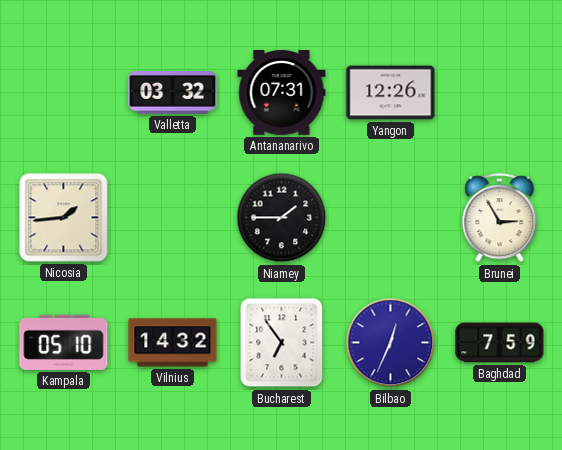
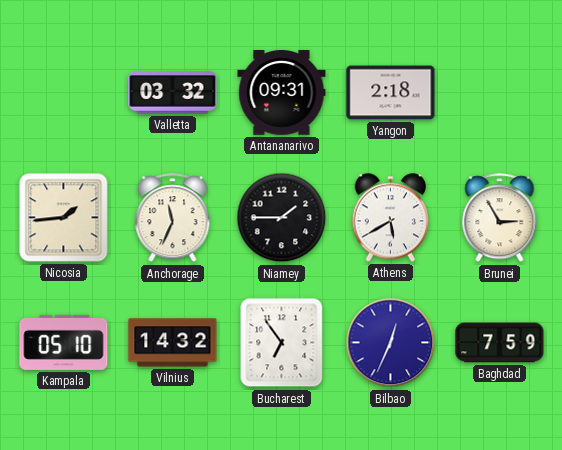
Antananarivo: 07:31 -> 09:31 (282, 93)
Yangon: 12:26 -> 2:18 (391, 93)
Anchorage: none -> 11:34 (173, 218)
Athens: none -> 5:40 (391, 218)
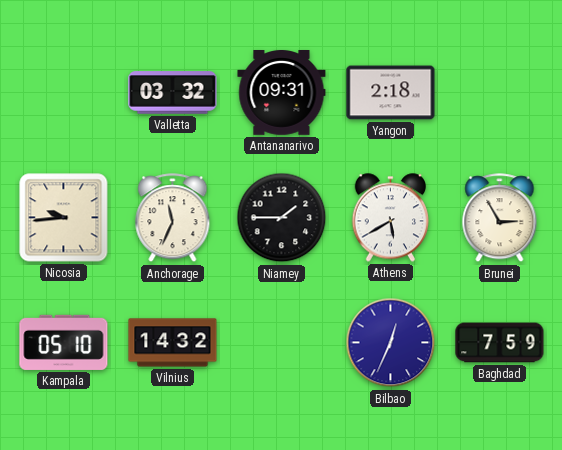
Nicosia: 1:44 -> 9:44 (64, 218)
Bucharest: 6:54 -> none (282, 343)
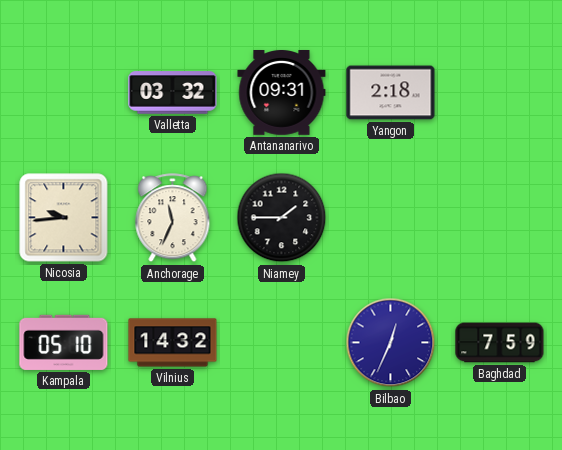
Athens: 5:40 -> none (391, 218)
Brunei: 2:55 -> none (500, 218)
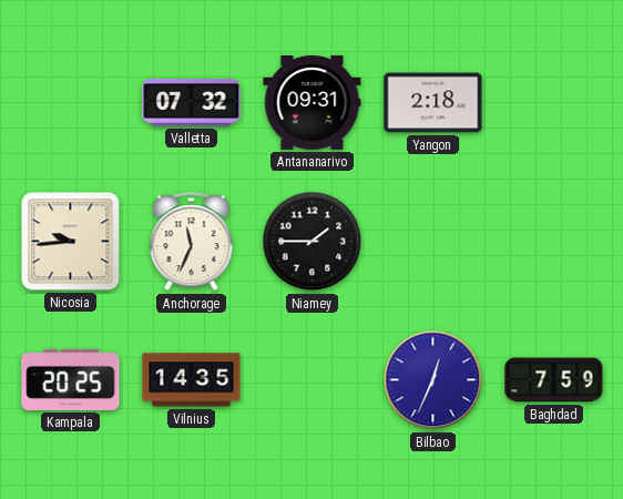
Valletta: 03:32 -> 07:32 (192, 103)
Kampala: 05:10 -> 20:25 (71, 379)
Vilnius: 14:32 -> 14:35 (192, 380)
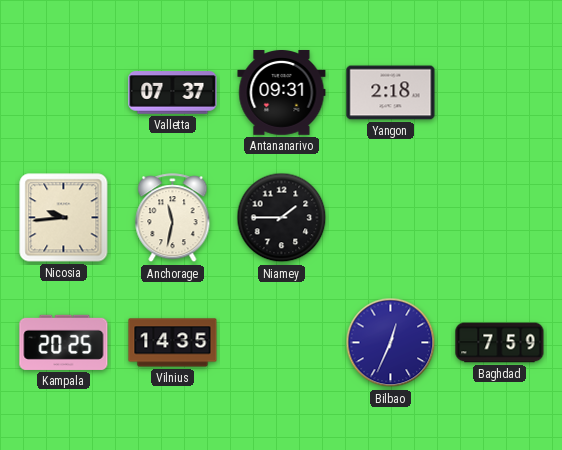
Valletta: 07:32 -> 07:37 (173, 93)
Anchorage: 11:34 -> 11:32 (173, 218)
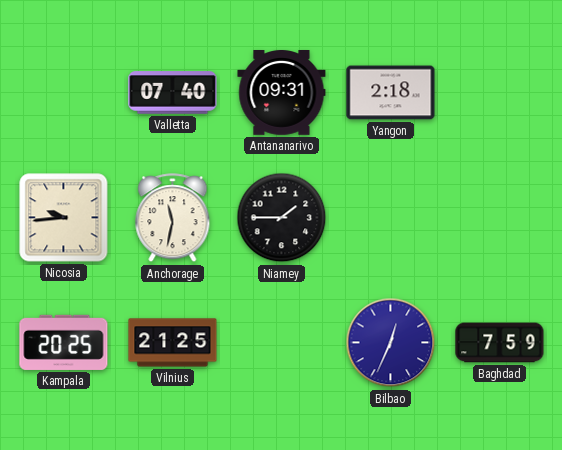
Valletta: 07:37 -> 07:40 (173, 93)
Vilnius: 14:35 -> 21:25 (173, 343)
